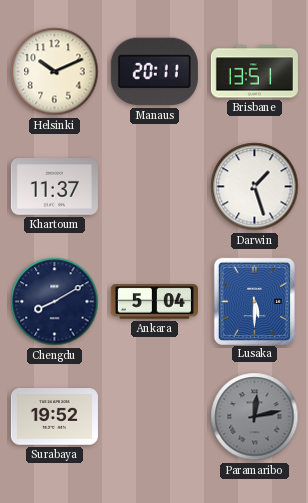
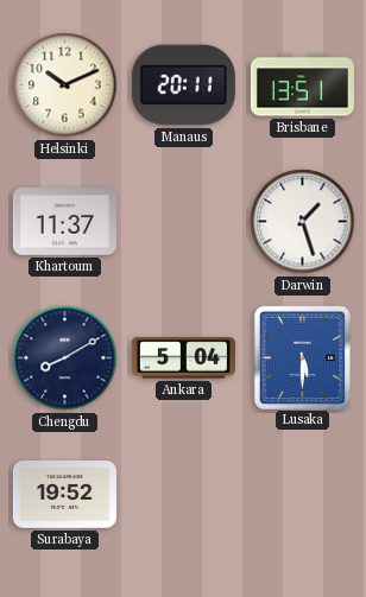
Paramaribo: 12:13 -> none (255, 417)
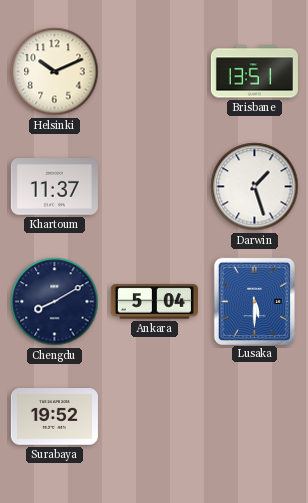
Manaus: 20:11 -> none (183, 85)
